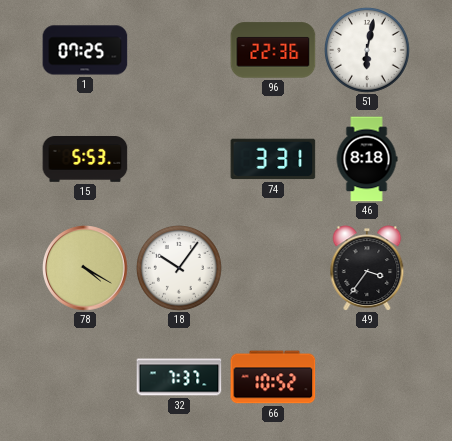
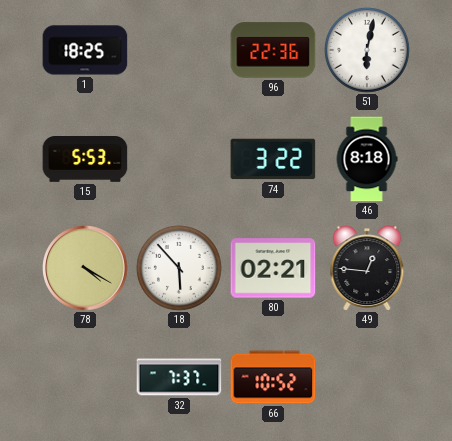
1: 07:25 -> 18:25 (85, 50)
74: 3:31 -> 3:22 (273, 159)
18: 10:06 -> 5:53 (180, 269)
80: none -> 02:21 (273, 268)
49: 3:36 -> 12:46 (367, 268)
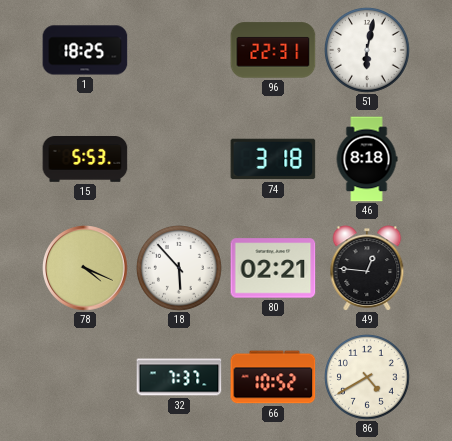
96: 22:36 -> 22:31 (273, 50)
74: 3:22 -> 3:18 (273, 159)
78: 4:20 -> 4:19 (85, 268)
86: none -> 4:40 (368, 378)
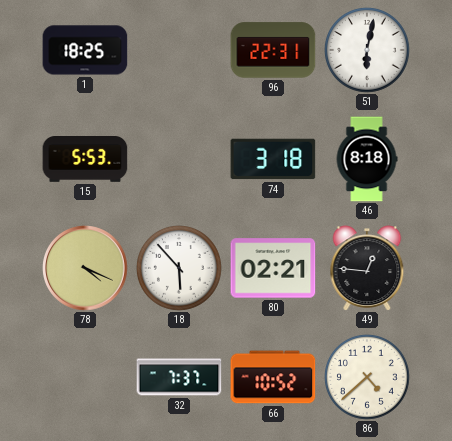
86: 4:40 -> 4:38 (368, 378)
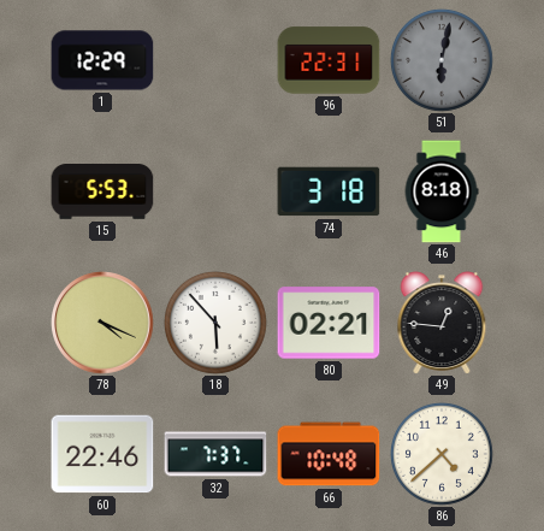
1: 18:25 -> 12:29 (102, 60)
51 dial: white -> grey (443, 61)
60: none -> 22:46 (102, 454)
66: 10:52 -> 10:48 (329, 454)
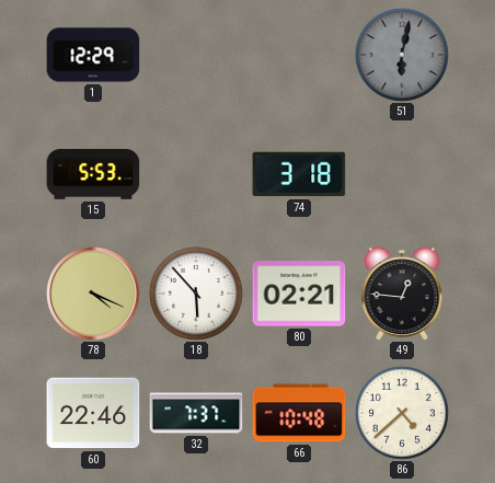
96: 22:31 -> none (329, 60)
46: 8:18 -> none (442, 191)
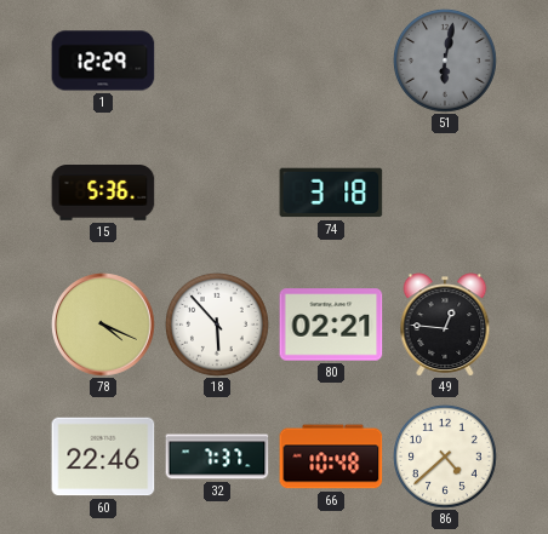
15: 5:53 -> 5:36 (103, 194)
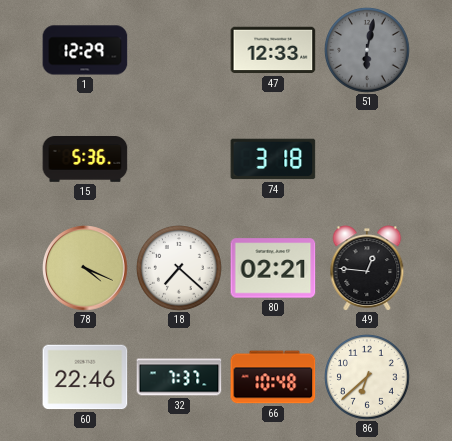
47: none -> 12:33 (273, 50)
18: 5:53 -> 7:22 (180, 269)
86: 4:38 -> 6:38 (368, 378)
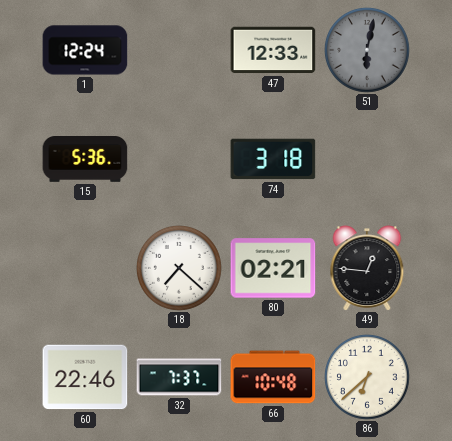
1: 12:29 -> 12:24 (85, 50)
78: 4:19 -> none (85, 268)
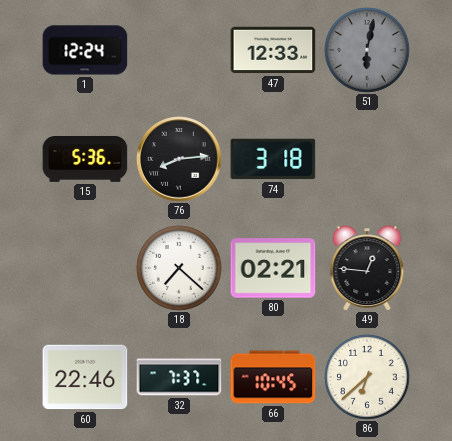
76: none -> 8:14 (179, 159)
66: 10:48 -> 10:45 (273, 377)
